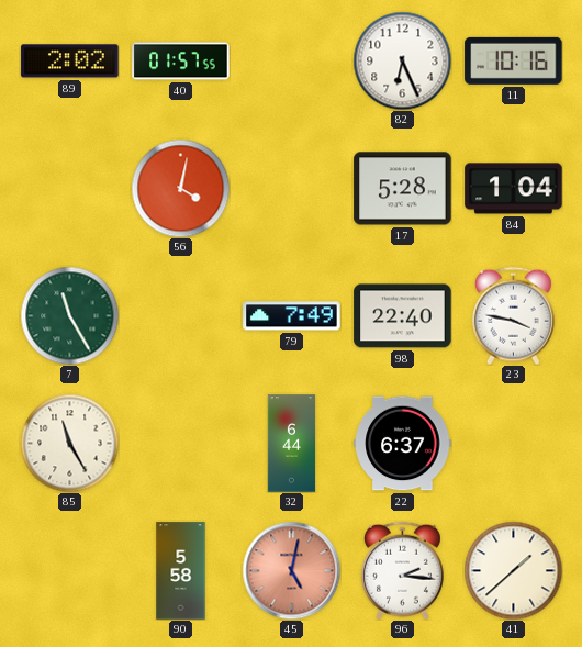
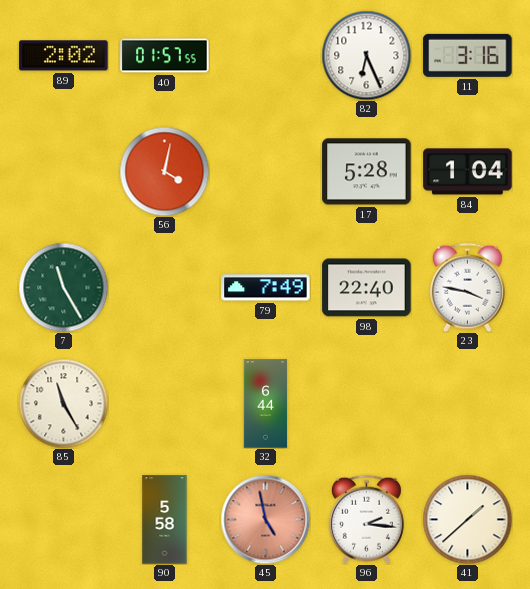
11: 10:16 -> 3:16 (468, 55)
22: 6:37 -> none (403, 444)
45: 5:02 -> 4:58 (265, 519)
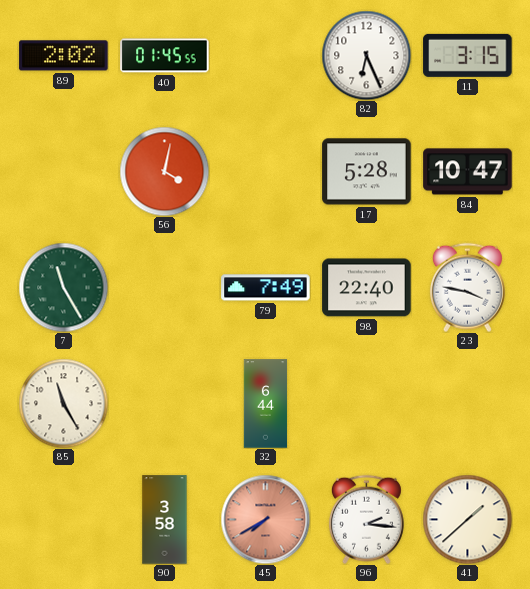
40: 01:57 -> 01:45 (165, 56)
11: 3:16 -> 3:15 (468, 55)
84: 1:04 -> 10:47 (468, 172)
90: 5:58 -> 3:58 (165, 520)
45: 4:58 -> 7:40 (265, 519)
